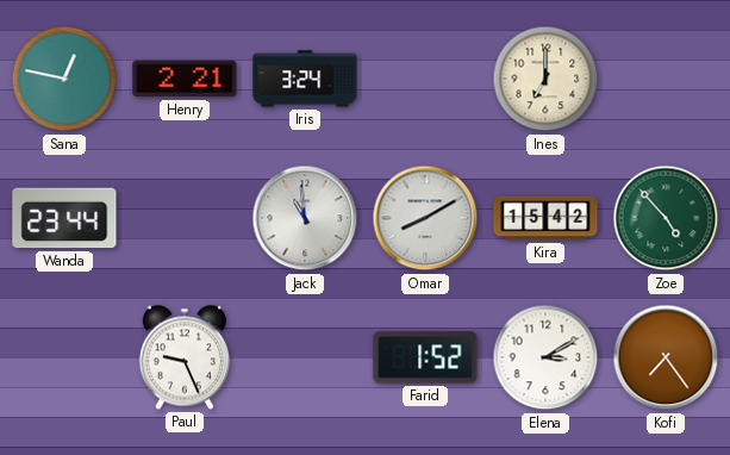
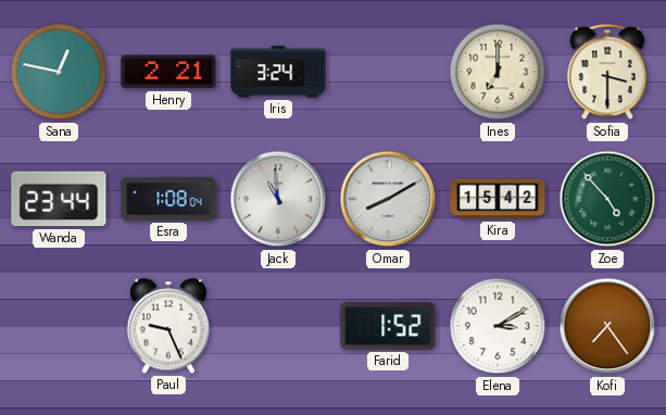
Sofia: none -> 3:30 (607, 73)
Esra: none -> 1:08 (168, 199)
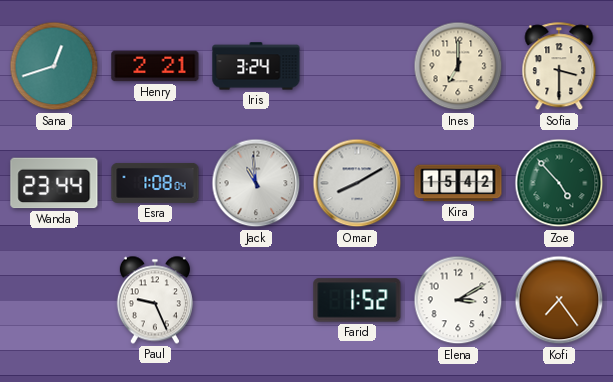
Sana: 12:47 -> 12:42 (54, 66)
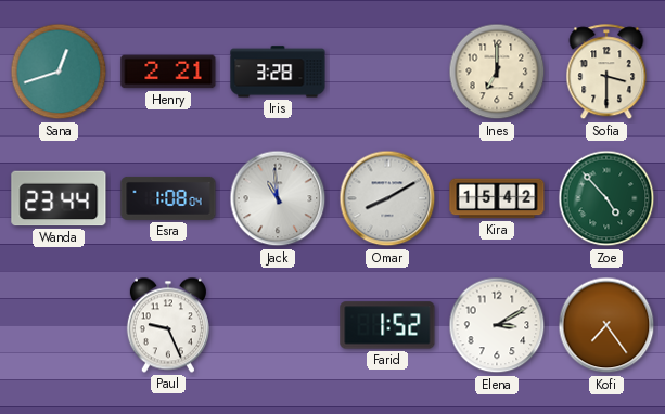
Iris: 3:24 -> 3:28 (278, 72)
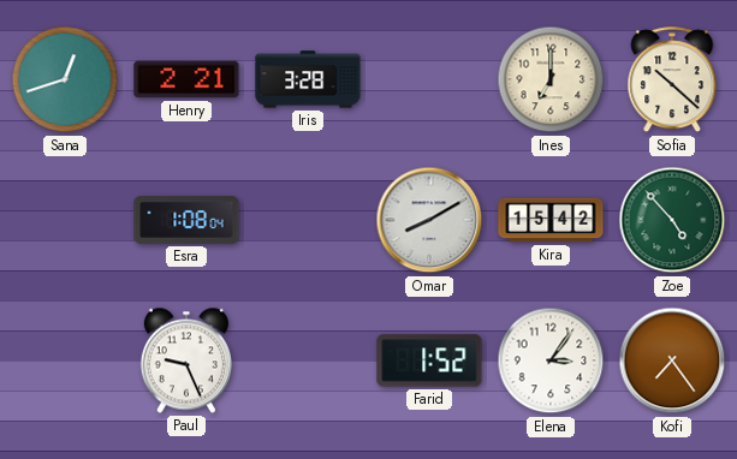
Sofia: 3:30 -> 10:22 (672, 81)
Wanda: 23:44 -> none (59, 198)
Jack: 10:59 -> none (278, 198)
Elena: 3:10 -> 3:06 (551, 360)
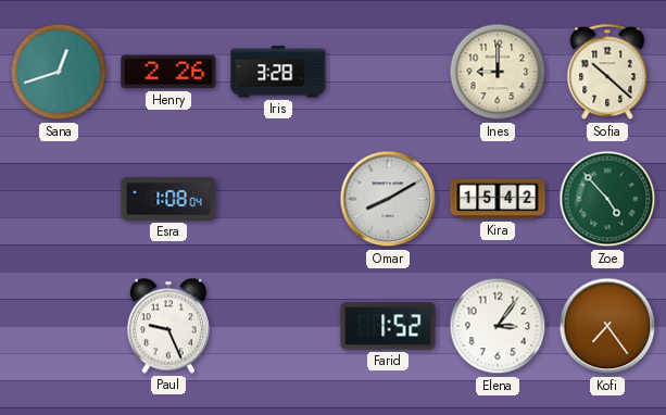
Henry: 2:21 -> 2:26 (168, 72)
Ines: 7:00 -> 9:00 (498, 72)
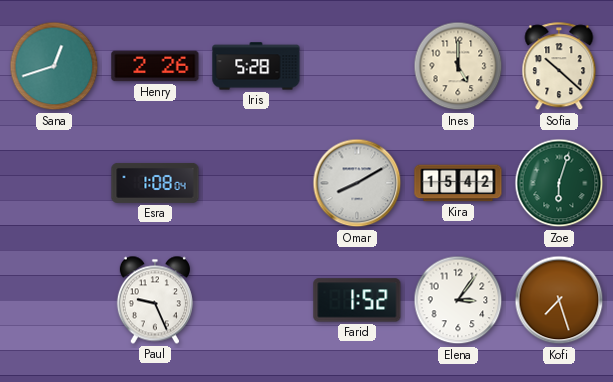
Iris: 3:28 -> 5:28 (256, 66)
Ines: 9:00 -> 5:00 (458, 66)
Zoe: 4:53 -> 6:03 (559, 183)
Kofi: 7:24 -> 7:27 (559, 300)
